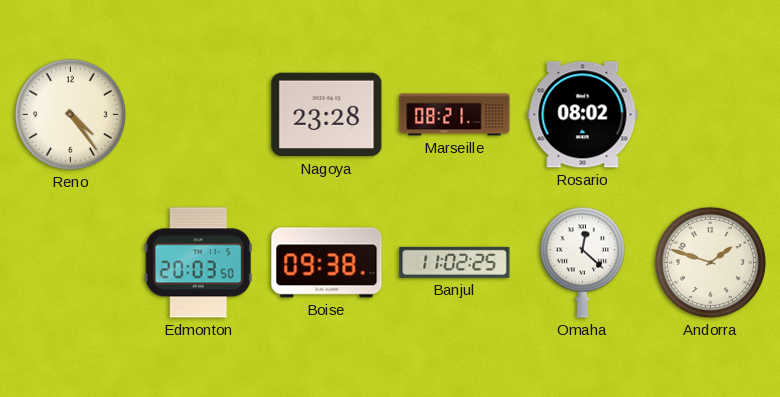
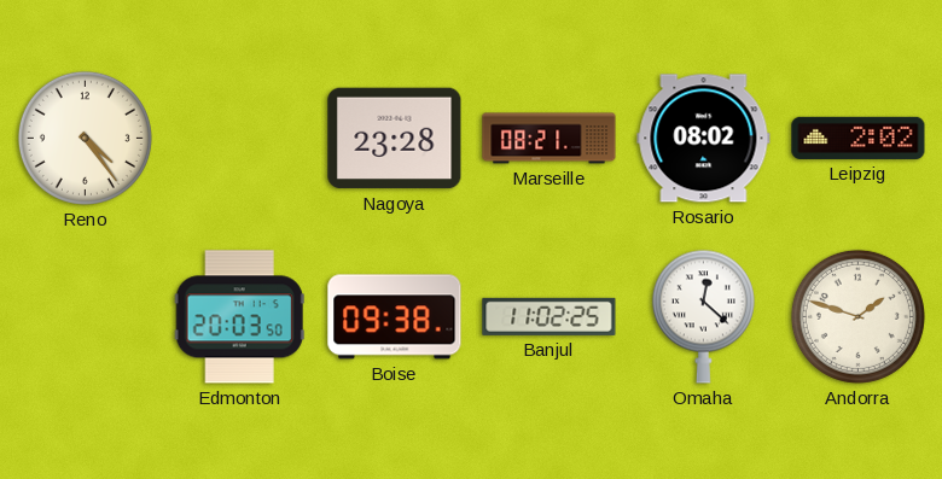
Leipzig: none -> 2:02 (859, 138)
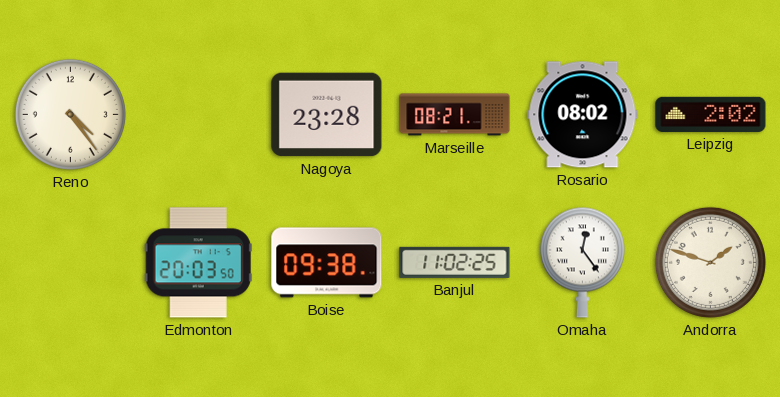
Omaha: 12:22 -> 12:24 (582, 262)
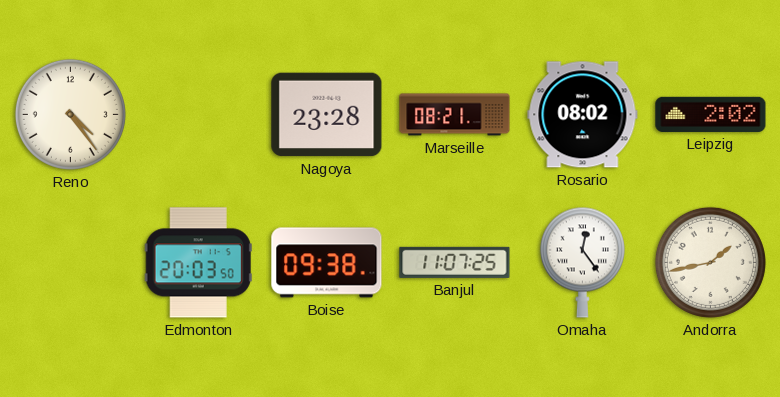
Banjul: 11:02 -> 11:07 (455, 262)
Andorra: 1:48 -> 1:43 (710, 262)
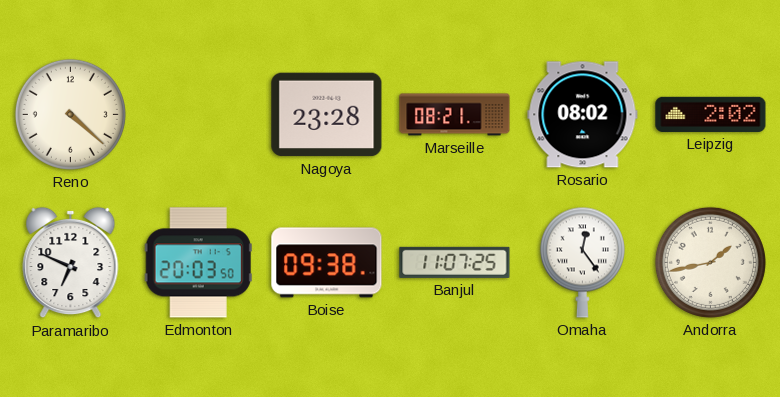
Reno: 4:24 -> 4:22 (70, 114)
Paramaribo: none -> 6:49 (71, 263)
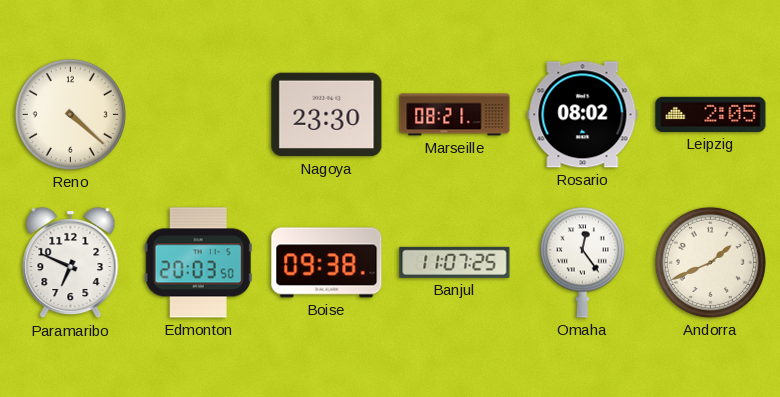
Nagoya: 23:28 -> 23:30 (327, 115)
Leipzig: 2:02 -> 2:05 (711, 114)
Andorra: 1:43 -> 1:41 (710, 262)
